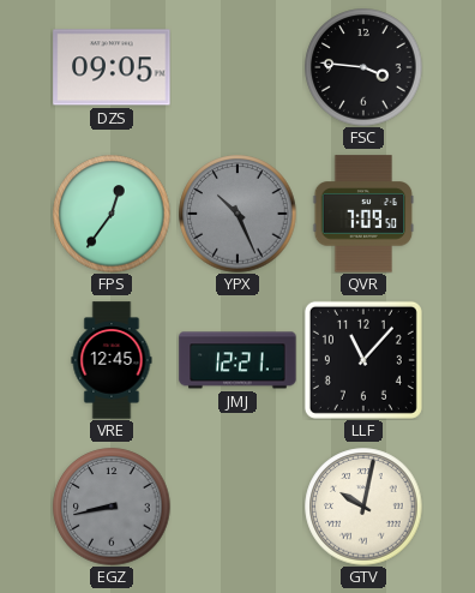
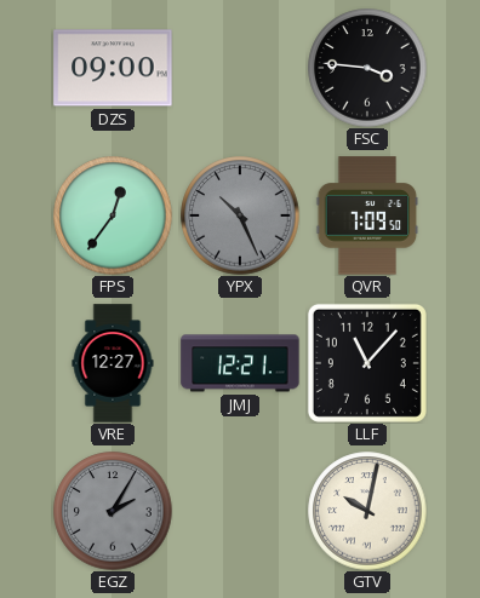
DZS: 09:05 -> 09:00 (113, 68)
VRE: 12:45 -> 12:27 (113, 363)
EGZ: 8:43 -> 2:05 (113, 511)
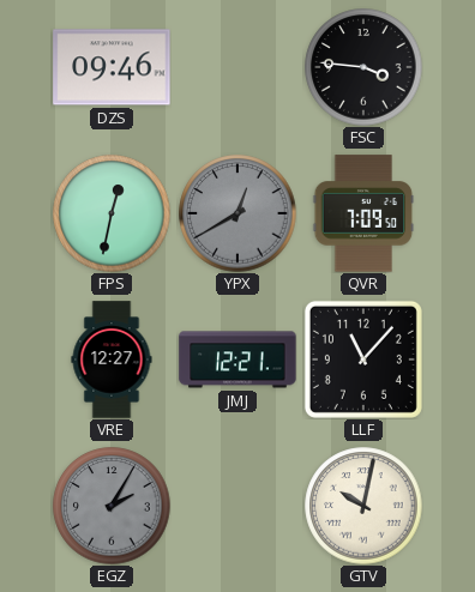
DZS: 09:00 -> 09:46 (112, 67)
FPS: 12:36 -> 12:32 (112, 213)
YPX: 10:26 -> 12:40 (237, 213)
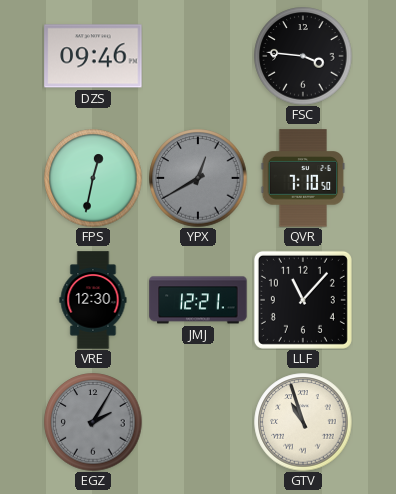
QVR: 7:09 -> 7:10 (303, 178)
VRE: 12:27 -> 12:30 (93, 300)
GTV: 10:02 -> 10:57 (303, 422)
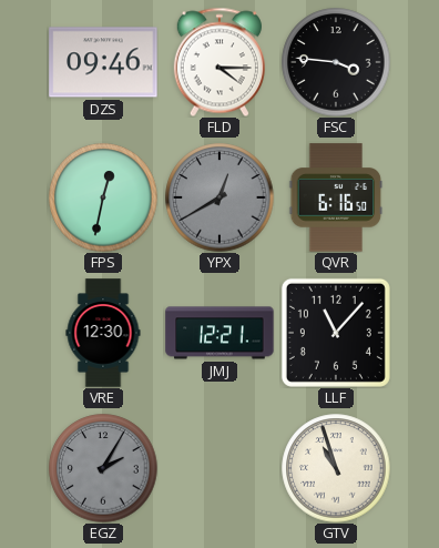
FLD: none -> 4:15 (219, 62)
QVR: 7:10 -> 6:16 (336, 197)
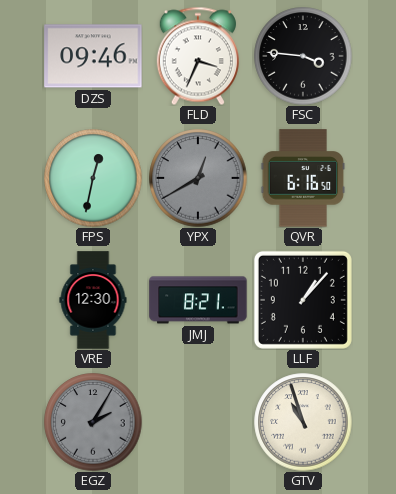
FLD: 4:15 -> 3:34 (198, 56)
JMJ: 12:21 -> 8:21 (198, 300)
LLF: 11:07 -> 1:07 (303, 300)
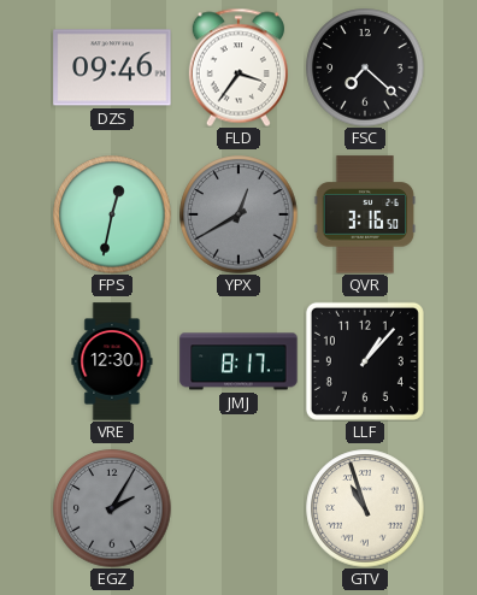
FLD: 3:34 -> 3:36 (238, 67)
FSC: 3:46 -> 7:22 (365, 67)
QVR: 6:16 -> 3:16 (365, 214)
JMJ: 8:21 -> 8:17 (238, 361)
